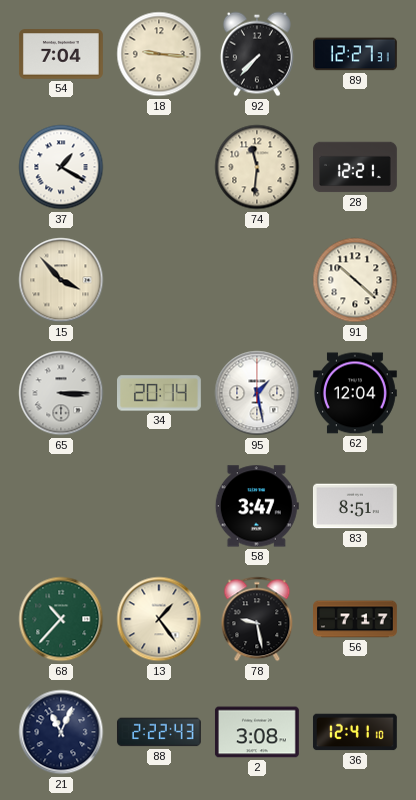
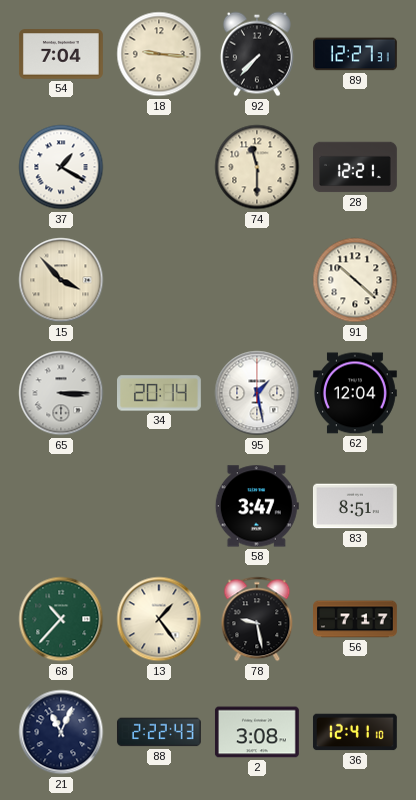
74: 11:31 -> 11:30 (257, 167)
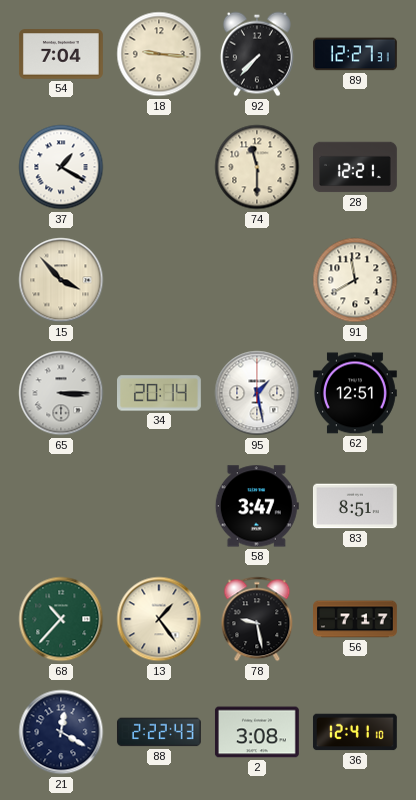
91: 10:22 -> 11:40 (355, 280)
62: 12:04 -> 12:51 (355, 393)
21: 11:04 -> 12:20 (61, 732)
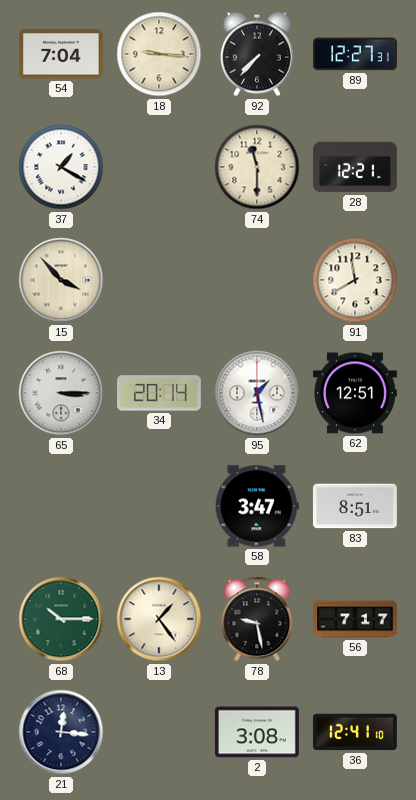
68: 10:37 -> 10:15 (61, 619)
21: 12:20 -> 12:16 (61, 732)
88: 2:22 -> none (159, 732)
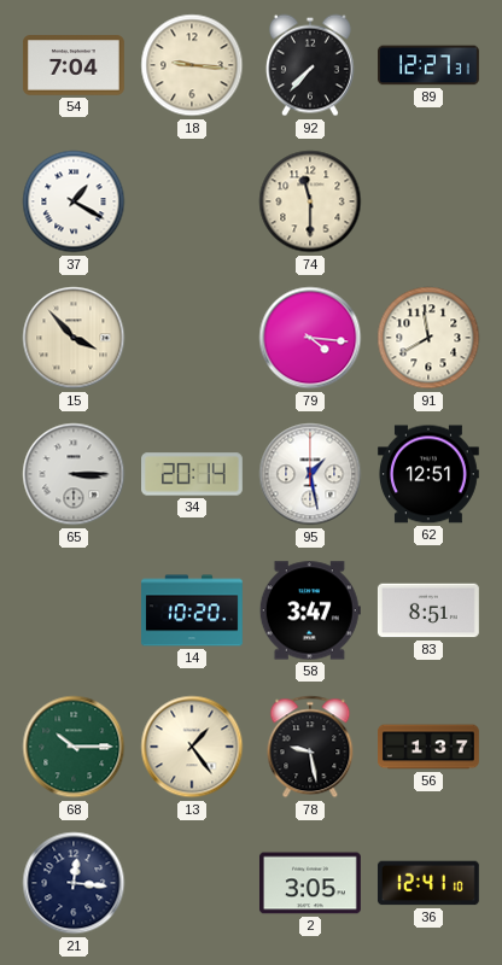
28: 12:21 -> none (356, 167)
79: none -> 4:16 (310, 338)
14: none -> 10:20 (193, 610)
56: 7:17 -> 1:37 (430, 747)
2: 3:08 -> 3:05 (310, 883)
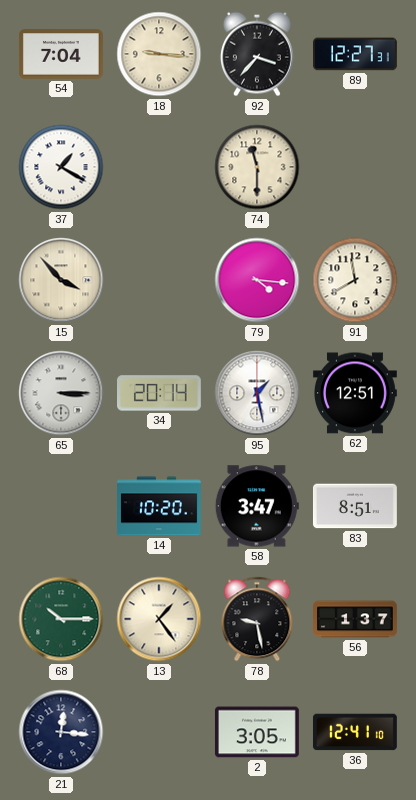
92: 7:37 -> 3:37 (257, 54)
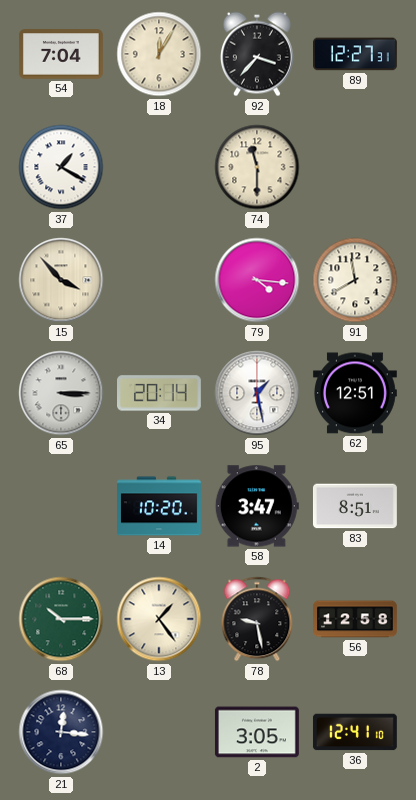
18: 9:16 -> 12:05 (159, 54)
56: 1:37 -> 12:58 (356, 619)
